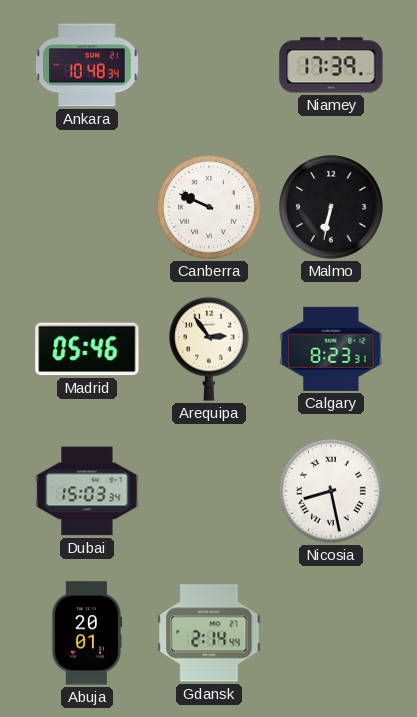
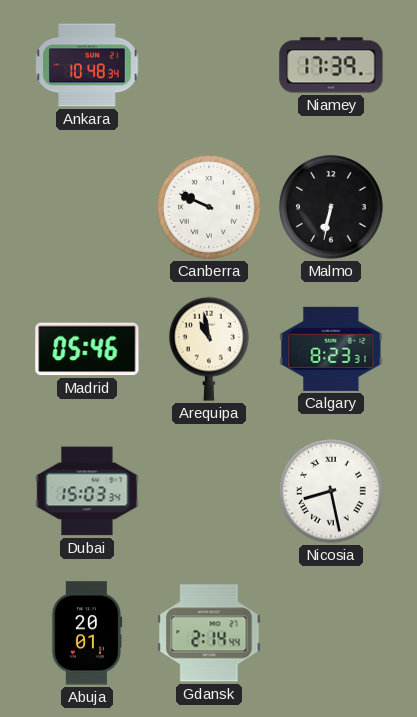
Arequipa: 2:54 -> 10:58 (209, 349)
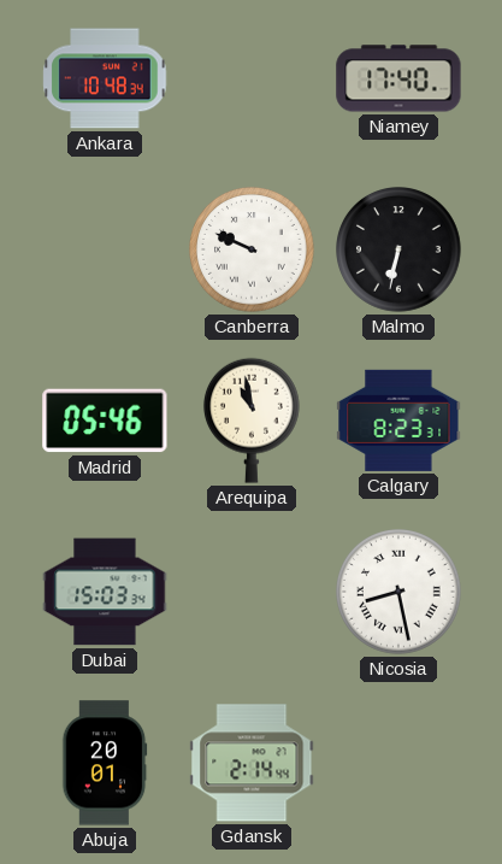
Niamey: 17:39 -> 17:40 (398, 78)
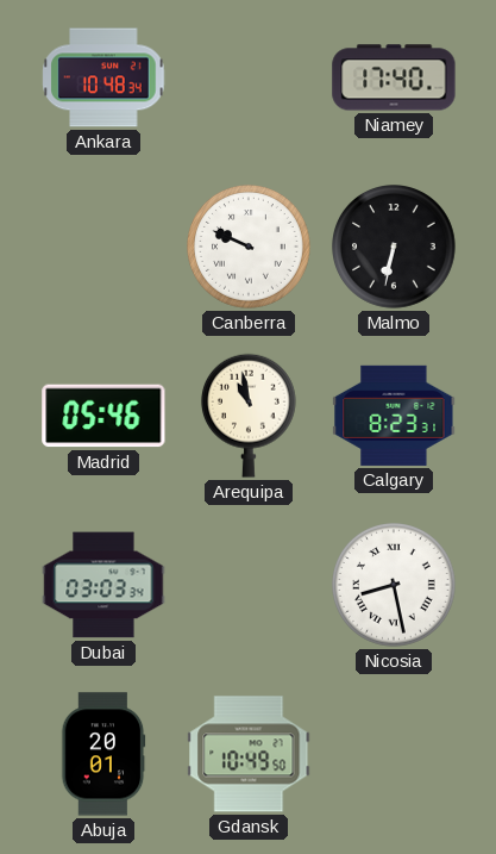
Dubai: 15:03 -> 03:03 (103, 585)
Gdansk: 2:14 -> 10:49 (249, 754)
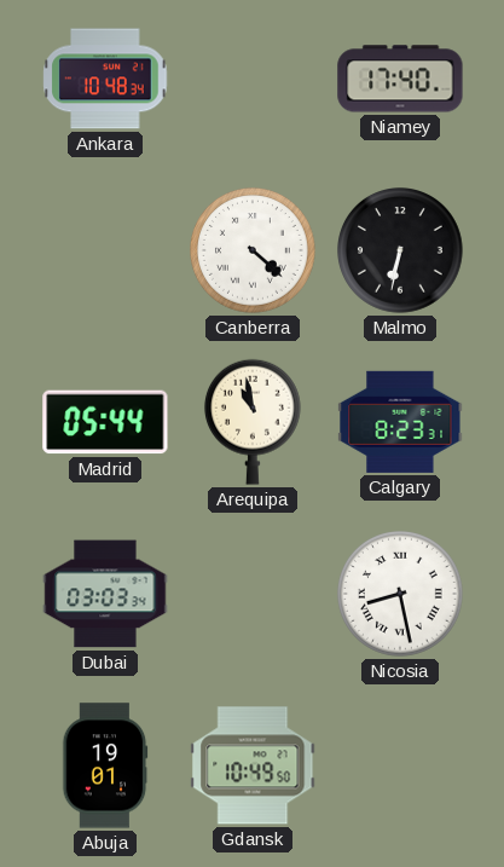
Canberra: 9:49 -> 4:22 (254, 252)
Madrid: 05:46 -> 05:44 (105, 422)
Abuja: 20:01 -> 19:01 (105, 765)
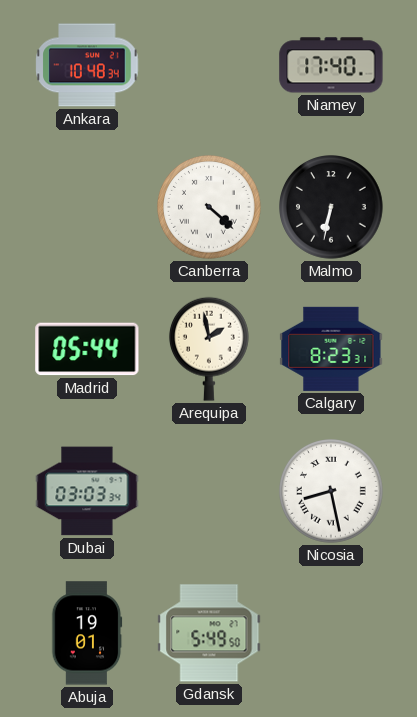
Arequipa: 10:58 -> 1:58 (209, 349)
Gdansk: 10:49 -> 5:49 (209, 633)
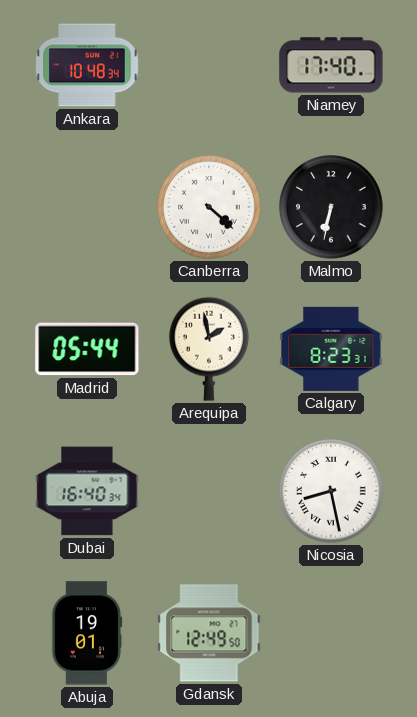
Dubai: 03:03 -> 16:40 (87, 491)
Gdansk: 5:49 -> 12:49 (209, 633)
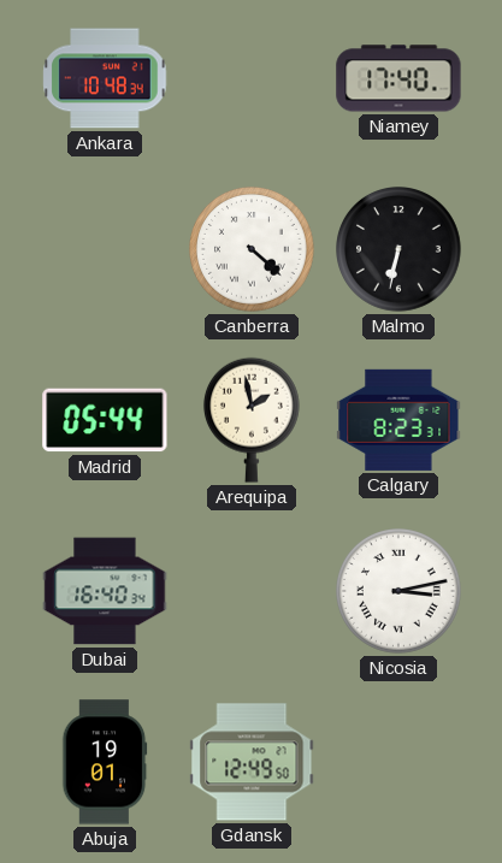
Nicosia: 8:28 -> 3:13 (400, 592)
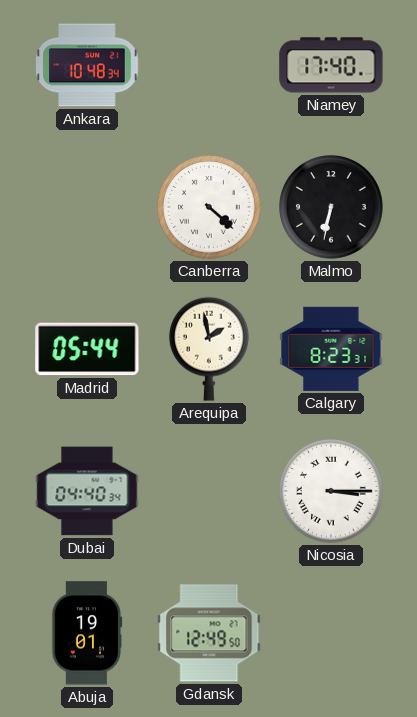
Dubai: 16:40 -> 04:40 (87, 491)
Nicosia: 3:13 -> 3:15 (332, 492)
